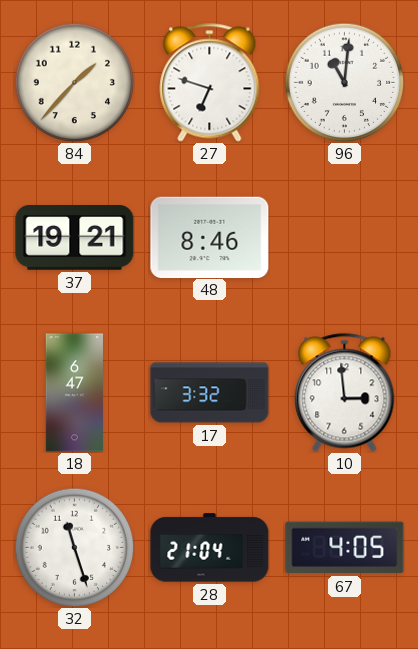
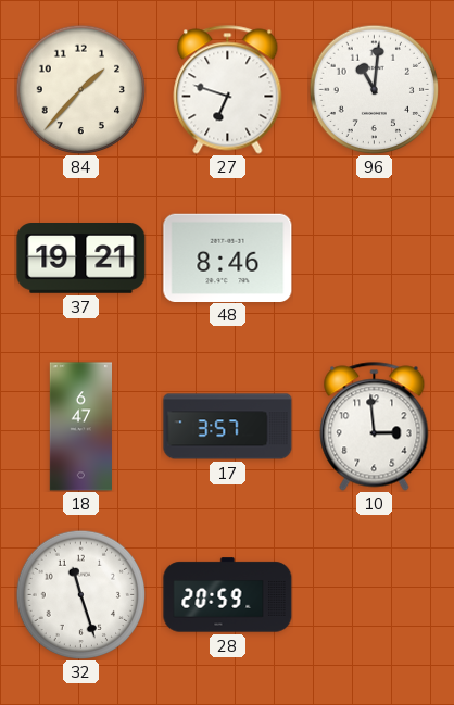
17: 3:32 -> 3:57 (228, 427)
28: 21:04 -> 20:59 (228, 595)
67: 4:05 -> none (345, 548)
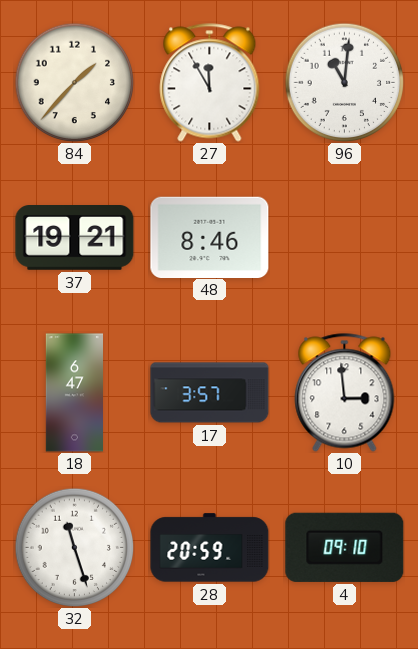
27: 6:48 -> 11:55 (210, 83)
4: none -> 09:10 (345, 547)
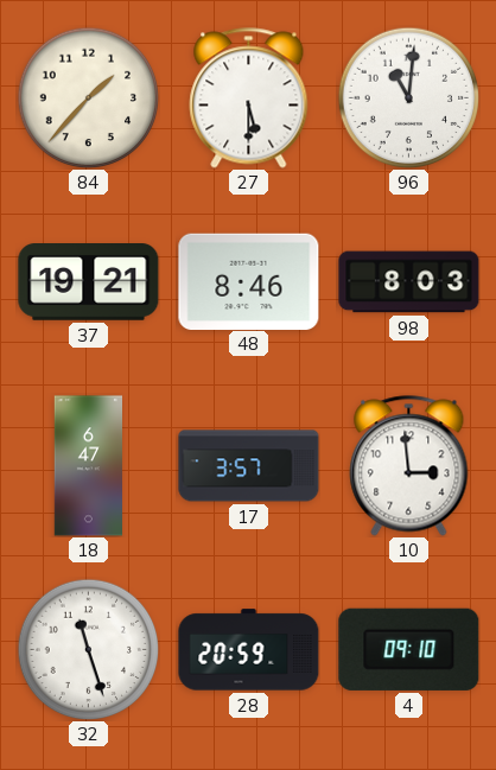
27: 11:55 -> 5:30 (249, 98)
98: none -> 8:03 (409, 282)
